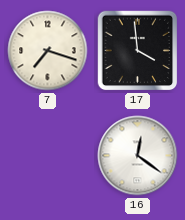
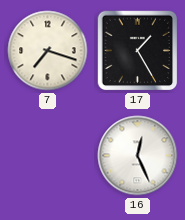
17: 3:59 -> 1:25 (138, 51)
16: 12:21 -> 12:26 (138, 156)
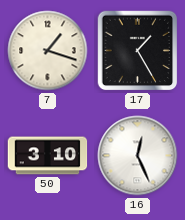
7: 7:18 -> 1:18 (48, 51)
50: none -> 3:10 (48, 156)
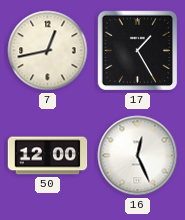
7: 1:18 -> 12:43 (48, 51)
50: 3:10 -> 12:00 (48, 156)
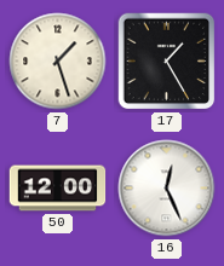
7: 12:43 -> 1:27 (58, 62)
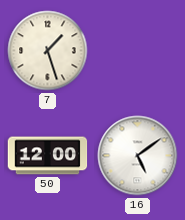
17: 1:25 -> none (167, 62)
16: 12:26 -> 5:09 (138, 156)
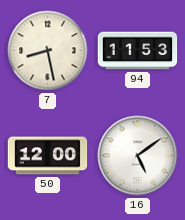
7: 1:27 -> 8:28 (48, 51)
94: none -> 11:53 (138, 51)
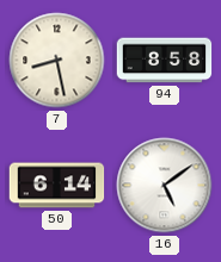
94: 11:53 -> 8:58 (165, 61)
50: 12:00 -> 6:14 (57, 186)
